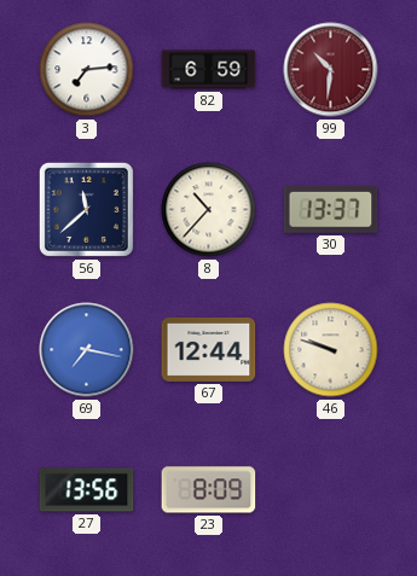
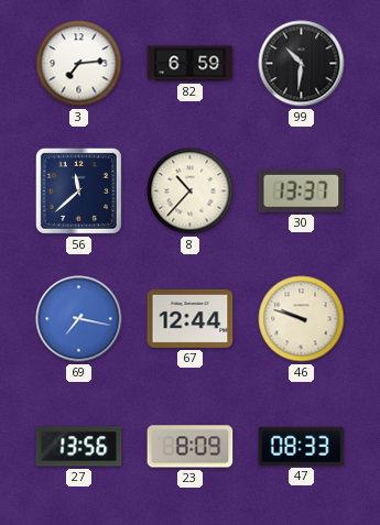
99 dial: burgundy -> black (302, 64)
47: none -> 08:33 (302, 446)
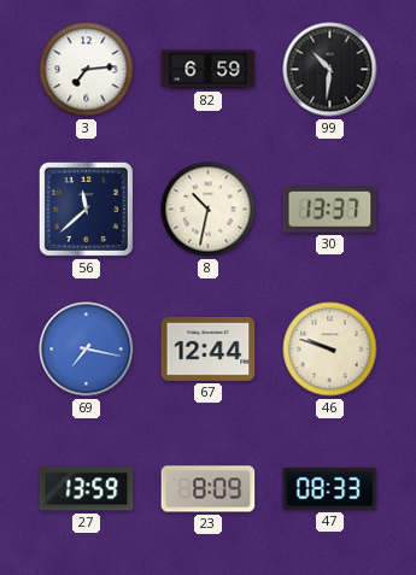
8: 10:37 -> 10:32 (209, 210)
27: 13:56 -> 13:59 (87, 489)
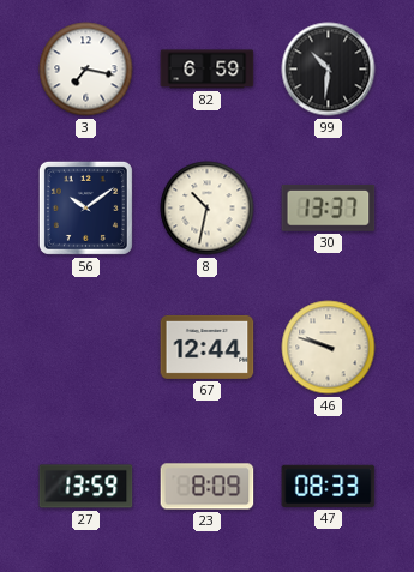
3: 7:14 -> 7:17 (86, 70)
56: 11:38 -> 10:09 (85, 207)
69: 7:17 -> none (87, 350)
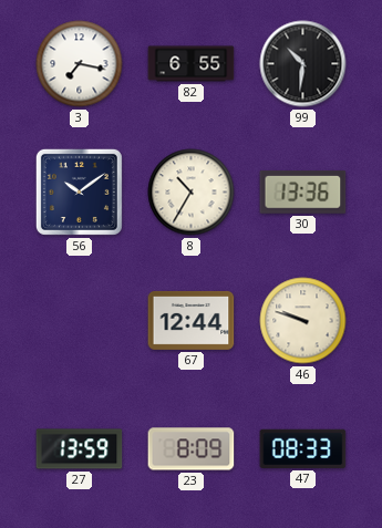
82: 6:59 -> 6:55 (192, 64)
8: 10:32 -> 10:35 (192, 193)
30: 13:37 -> 13:36 (303, 193)
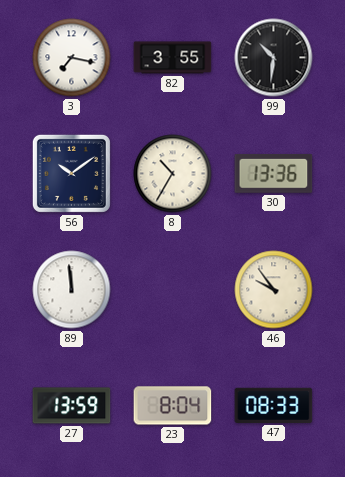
82: 6:55 -> 3:55 (173, 58)
89: none -> 11:59 (72, 290)
67: 12:44 -> none (192, 320)
46: 9:48 -> 9:54 (274, 290)
23: 8:09 -> 8:04 (173, 406)
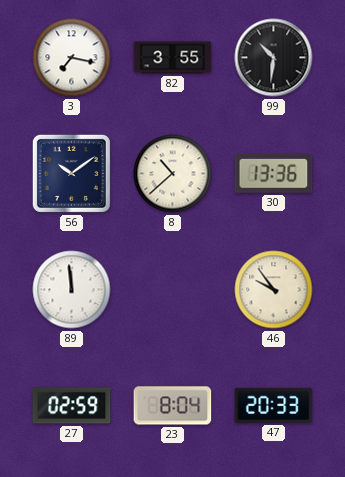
8: 10:35 -> 10:38 (173, 174)
27: 13:59 -> 02:59 (72, 406)
47: 08:33 -> 20:33 (274, 405)
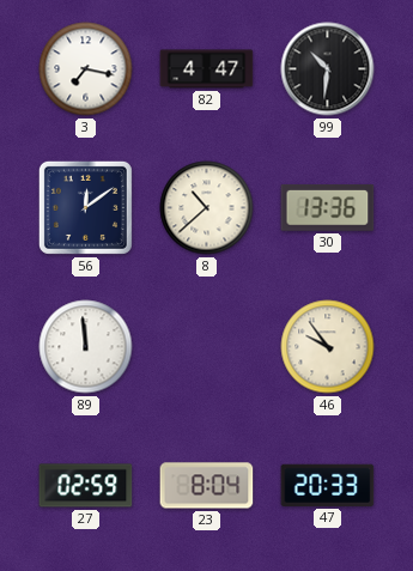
82: 3:55 -> 4:47 (207, 69)
56: 10:09 -> 12:09 (85, 207)
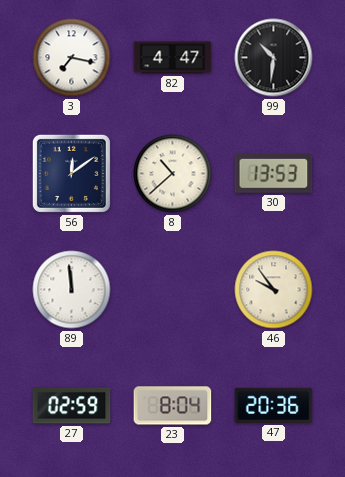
30: 13:36 -> 13:53 (274, 174)
47: 20:33 -> 20:36 (274, 405)
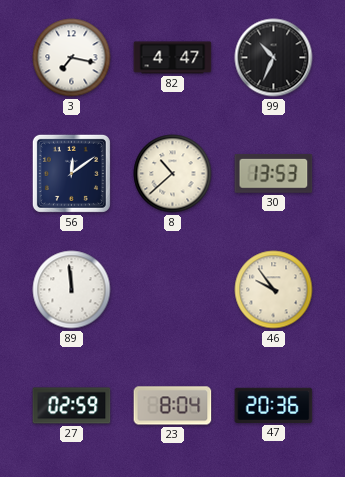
99: 10:31 -> 10:34 (274, 58)
